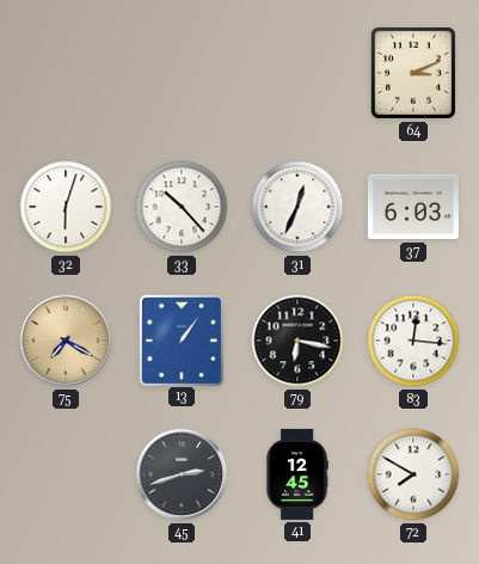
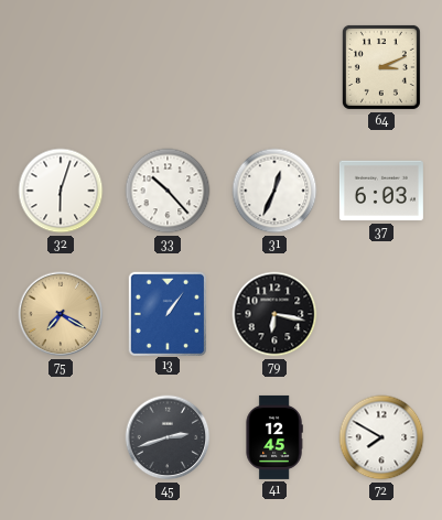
83: 12:16 -> none (413, 341)
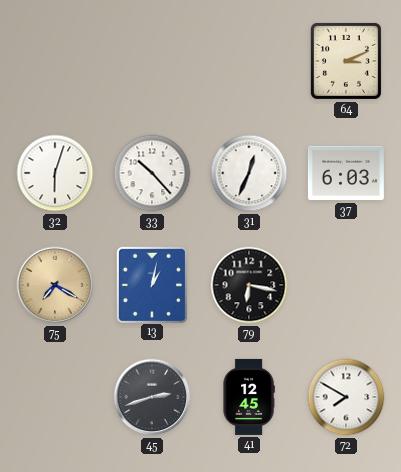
13: 1:06 -> 1:02 (151, 284)
